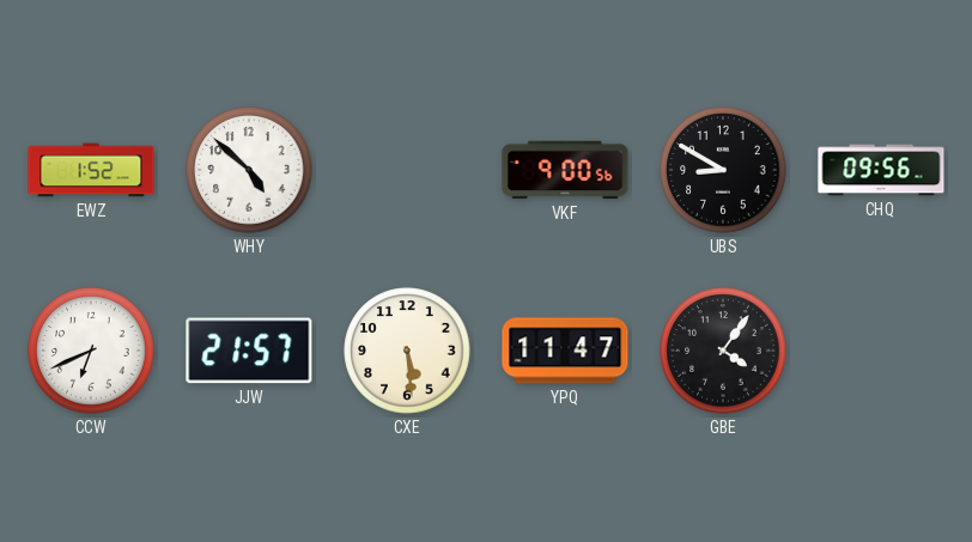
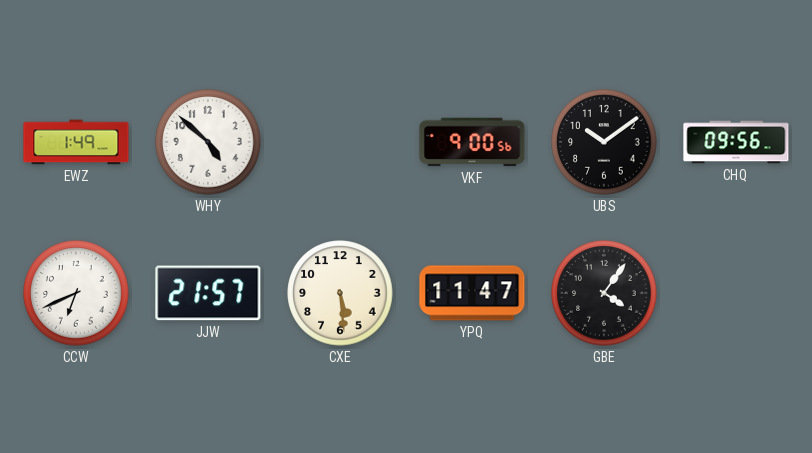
EWZ: 1:52 -> 1:49 (76, 142)
UBS: 8:50 -> 10:09 (604, 142)
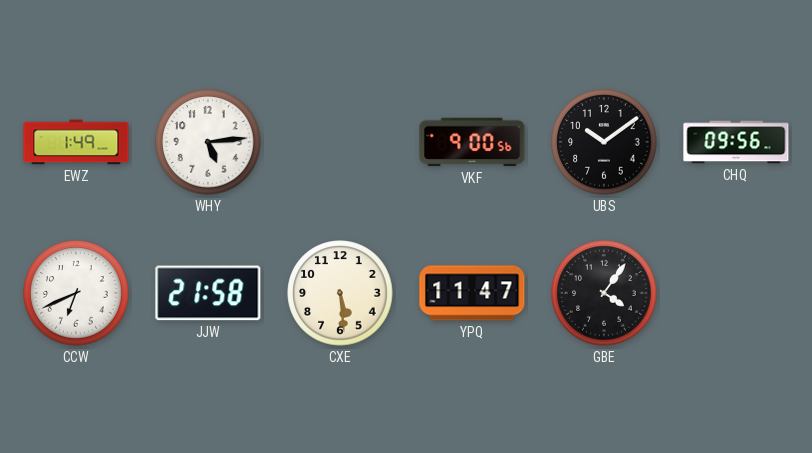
WHY: 4:52 -> 5:14 (208, 142)
JJW: 21:57 -> 21:58 (208, 293)
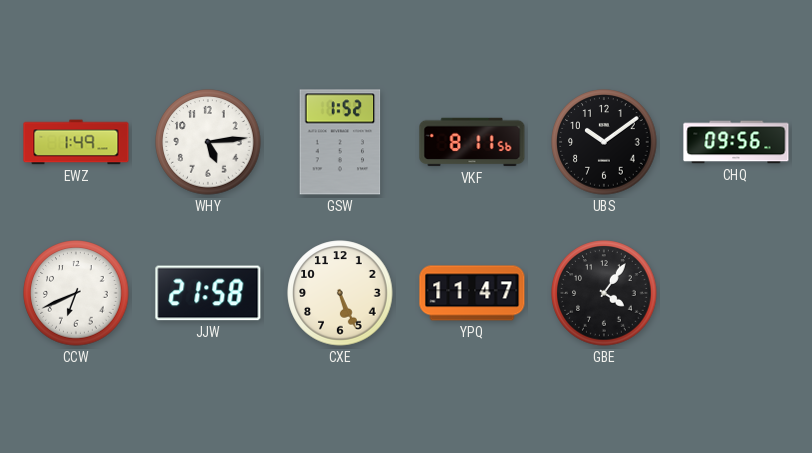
GSW: none -> 1:52 (340, 142)
VKF: 9:00 -> 8:11 (472, 142)
CXE: 5:29 -> 5:26 (340, 293)
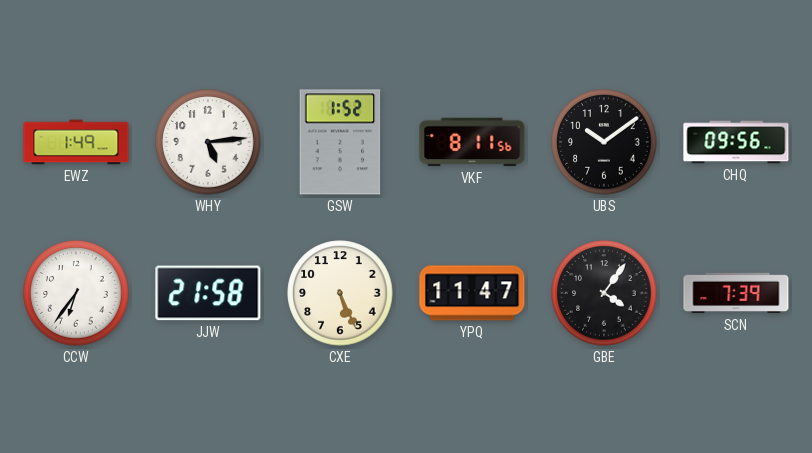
CCW: 6:41 -> 6:36 (76, 293)
SCN: none -> 7:39 (736, 293)
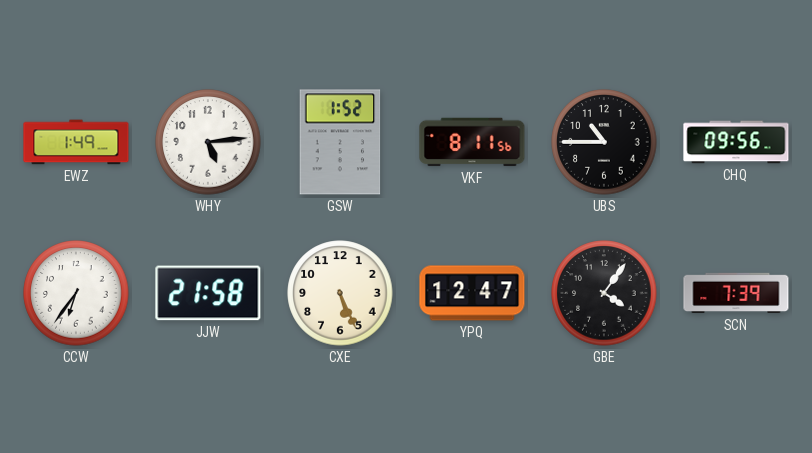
UBS: 10:09 -> 10:45 (604, 142)
YPQ: 11:47 -> 12:47 (472, 293)
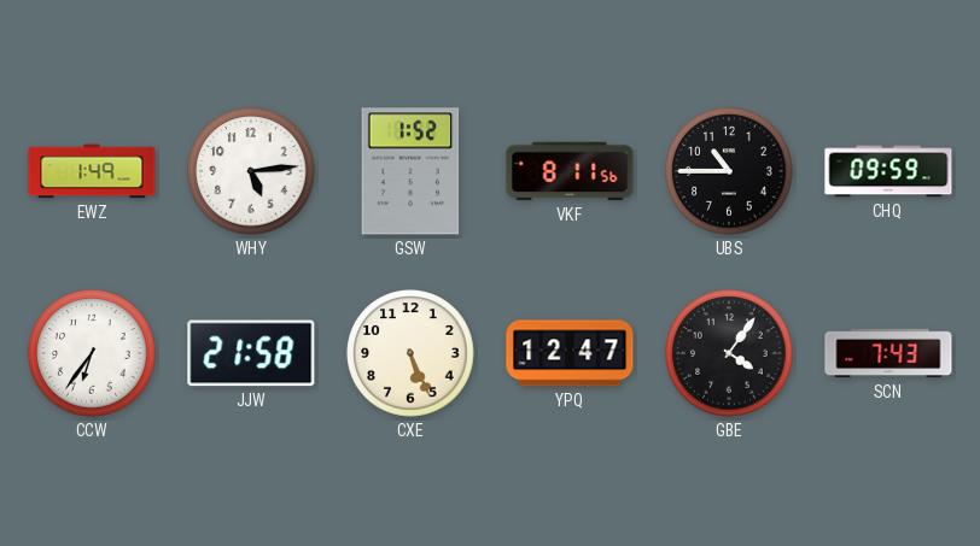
CHQ: 09:56 -> 09:59 (888, 171)
SCN: 7:39 -> 7:43 (888, 353)
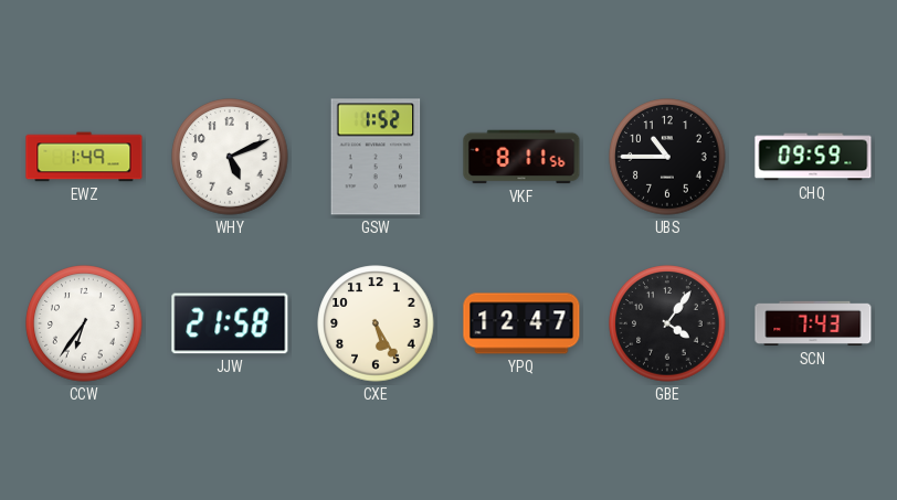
WHY: 5:14 -> 5:11 (230, 157)
CXE: 5:26 -> 5:25 (376, 323)
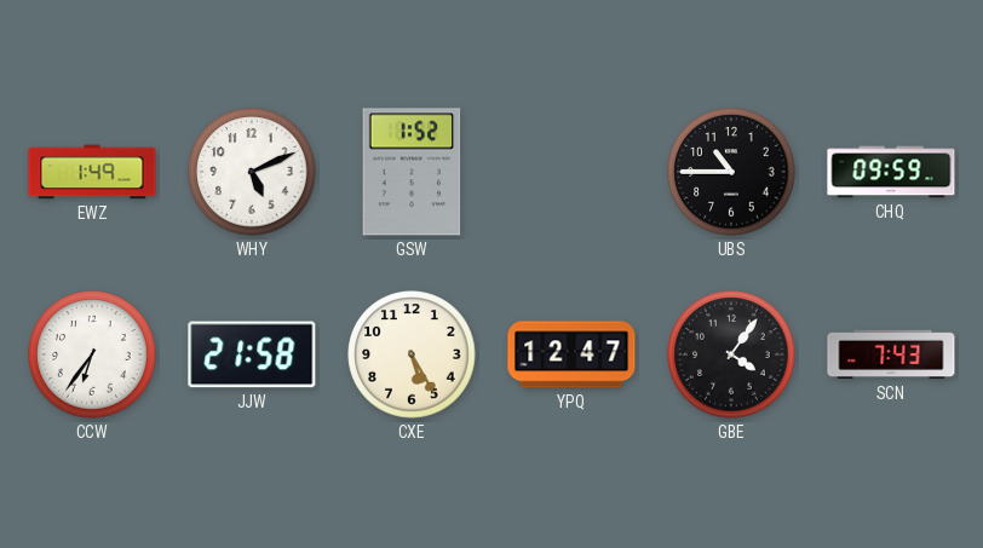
VKF: 8:11 -> none (521, 157)
